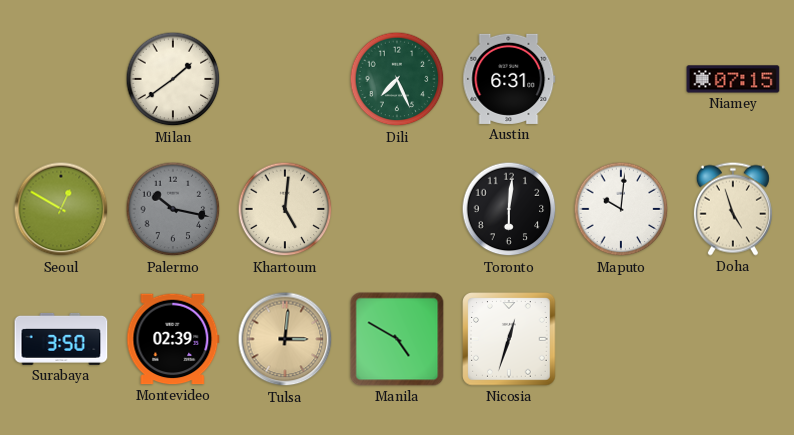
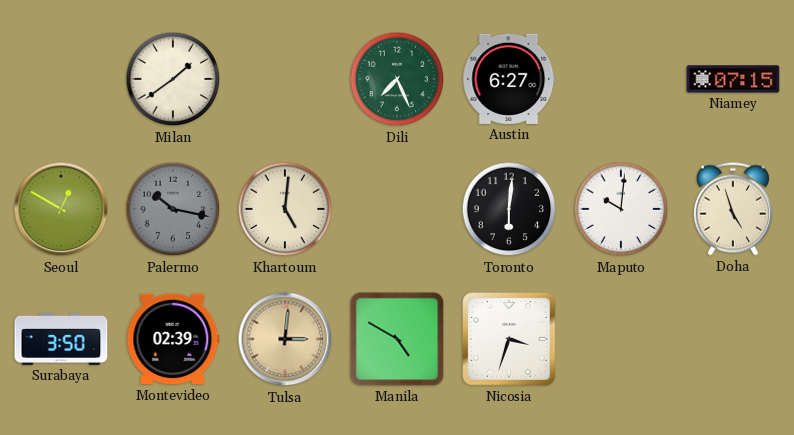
Austin: 6:31 -> 6:27 (509, 79)
Nicosia: 12:33 -> 3:33 (509, 339)
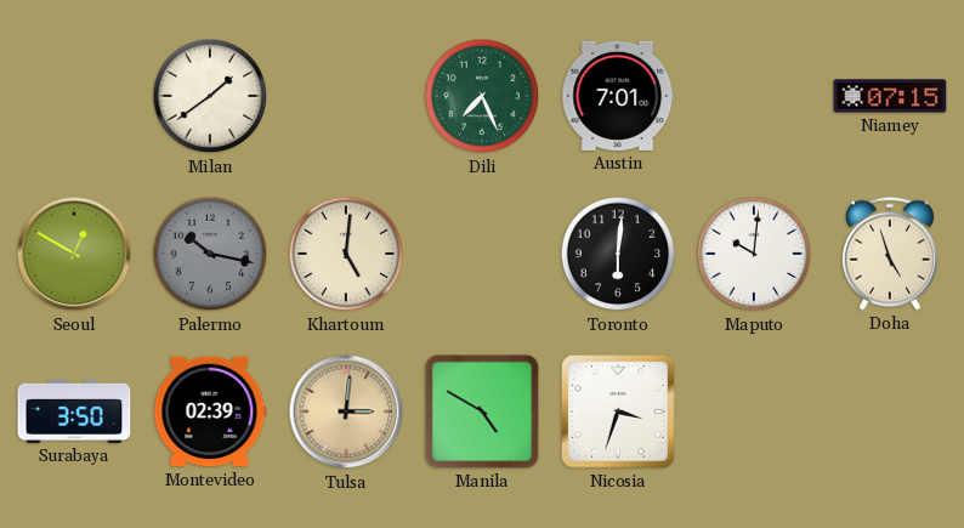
Austin: 6:27 -> 7:01 (618, 96)
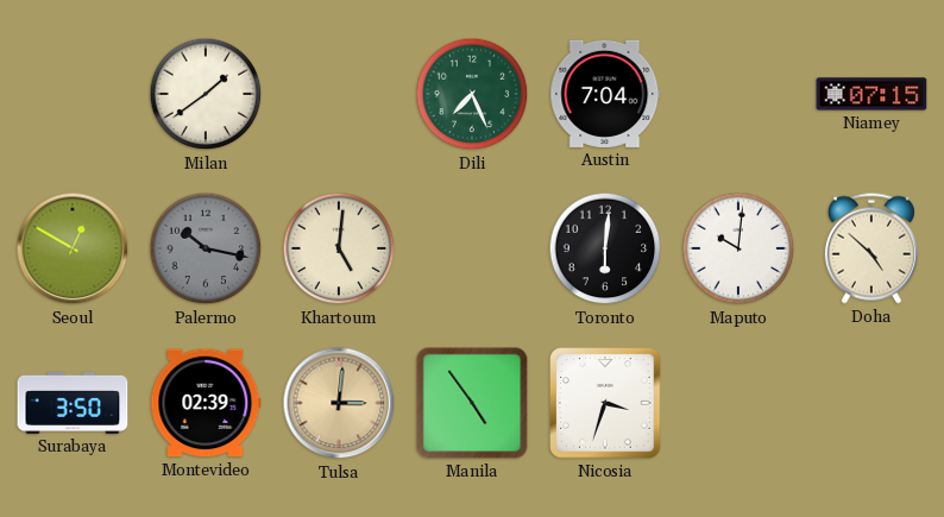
Austin: 7:01 -> 7:04 (605, 94)
Doha: 4:57 -> 4:52 (871, 248)
Manila: 4:50 -> 4:54 (472, 403)
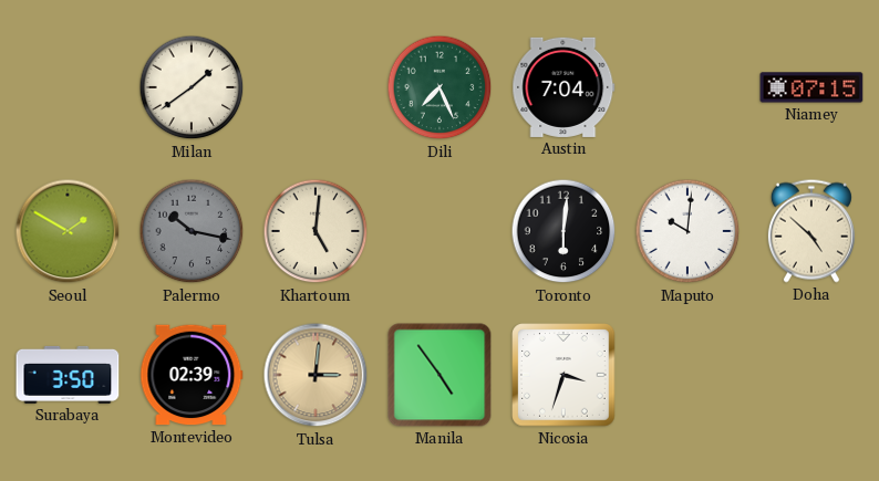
Seoul: 12:50 -> 1:50 (68, 231)
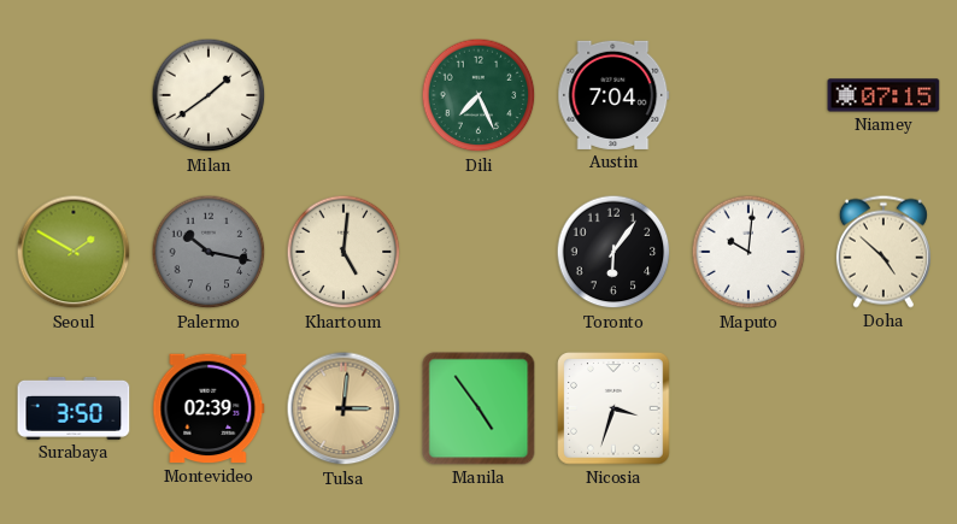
Toronto: 6:01 -> 6:06 (613, 252)
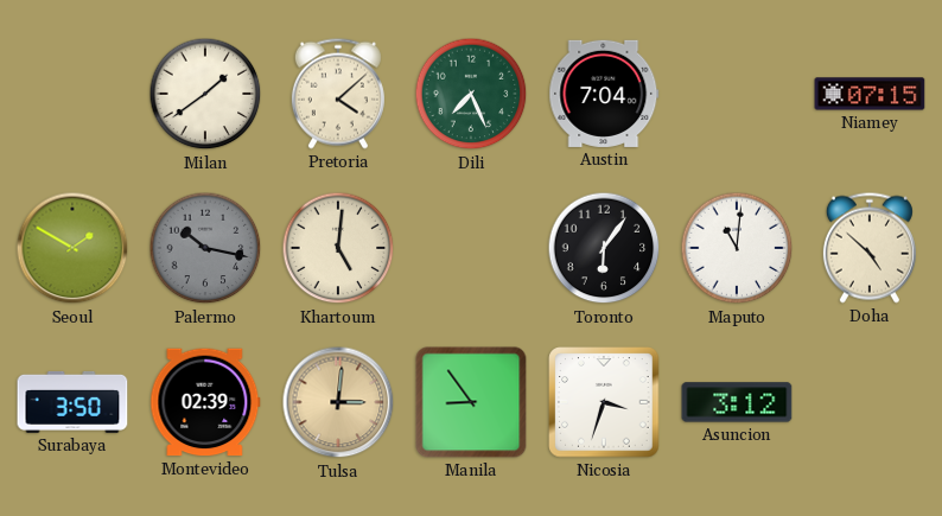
Pretoria: none -> 4:08 (338, 94)
Maputo: 10:01 -> 11:01 (737, 248)
Manila: 4:54 -> 8:54 (471, 402)
Asuncion: none -> 3:12 (737, 402)
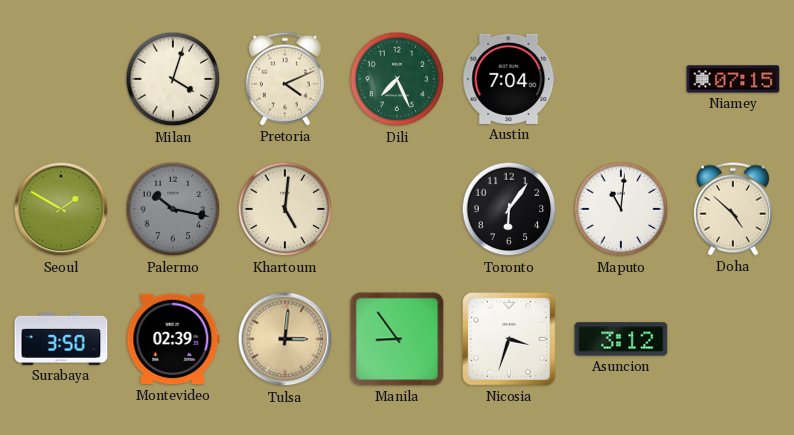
Milan: 1:39 -> 4:03 (173, 79)
Pretoria: 4:08 -> 4:11 (285, 79)
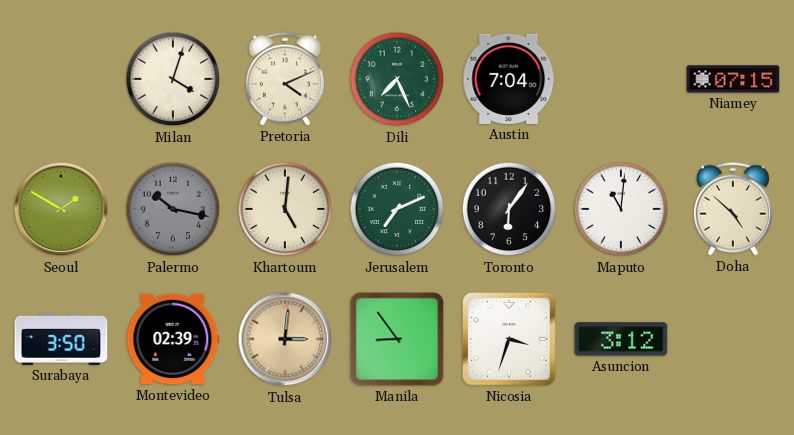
Jerusalem: none -> 7:11 (397, 209)
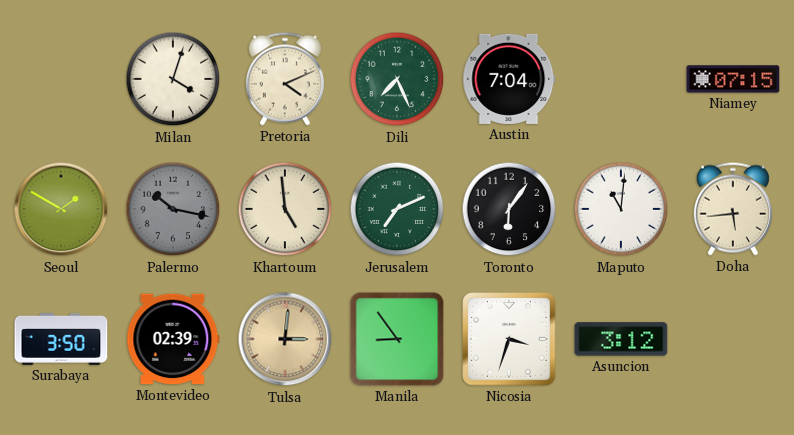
Khartoum: 5:01 -> 4:59 (285, 209)
Doha: 4:52 -> 5:44 (733, 209)
